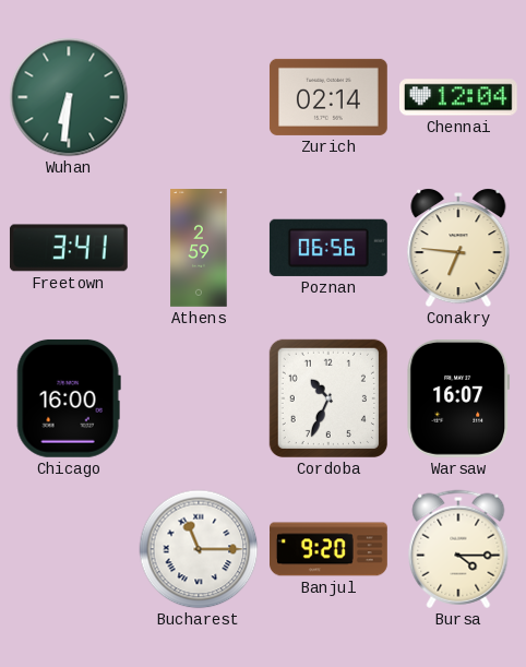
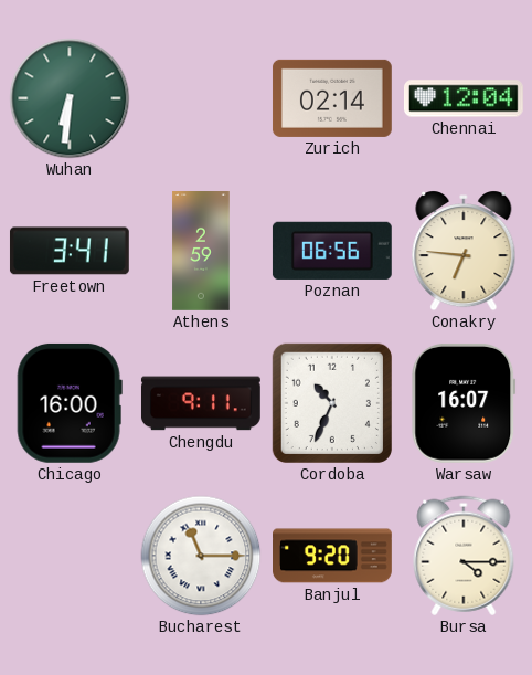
Chengdu: none -> 9:11 (201, 403)
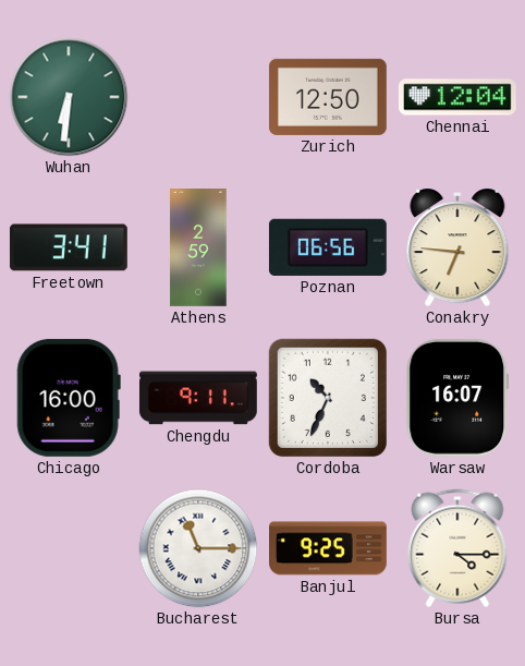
Zurich: 02:14 -> 12:50 (328, 97)
Banjul: 9:20 -> 9:25 (329, 548)
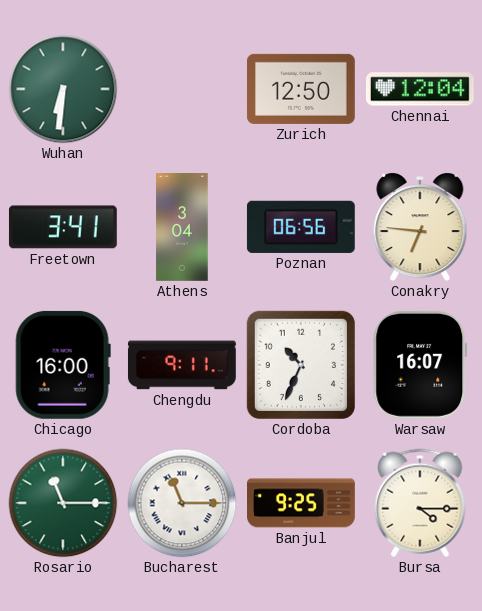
Athens: 2:59 -> 3:04 (182, 228)
Rosario: none -> 11:15 (63, 503)
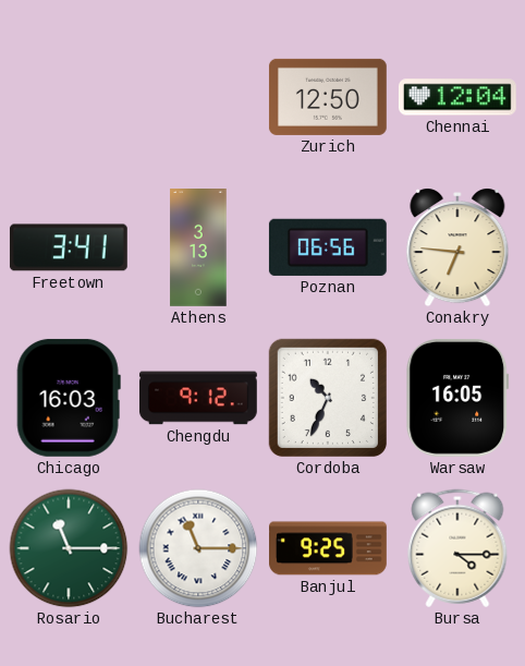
Wuhan: 6:31 -> none (63, 89)
Athens: 3:04 -> 3:13 (198, 249)
Chicago: 16:00 -> 16:03 (69, 398)
Chengdu: 9:11 -> 9:12 (198, 398)
Warsaw: 16:07 -> 16:05 (457, 398)
